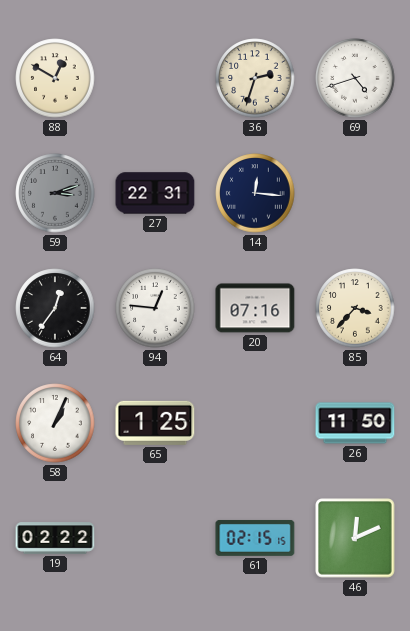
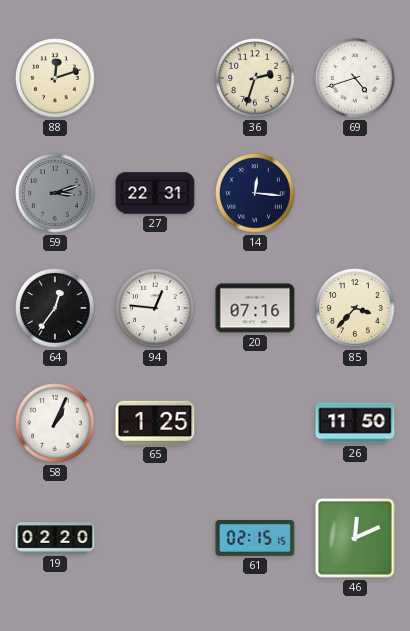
88: 12:50 -> 12:12 (55, 78)
19: 02:22 -> 02:20 (55, 538)
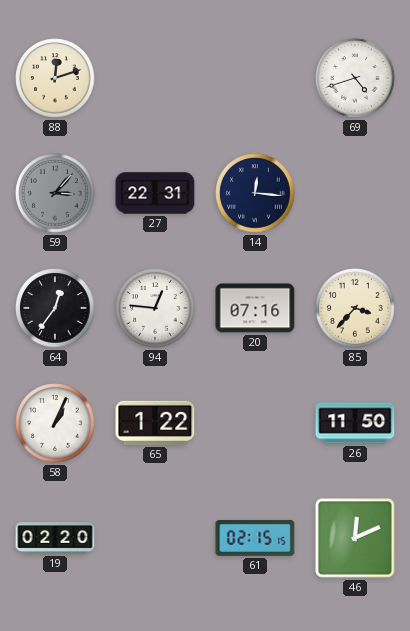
36: 2:33 -> none (255, 78)
59: 3:12 -> 3:07 (55, 193)
65: 1:25 -> 1:22 (155, 423)
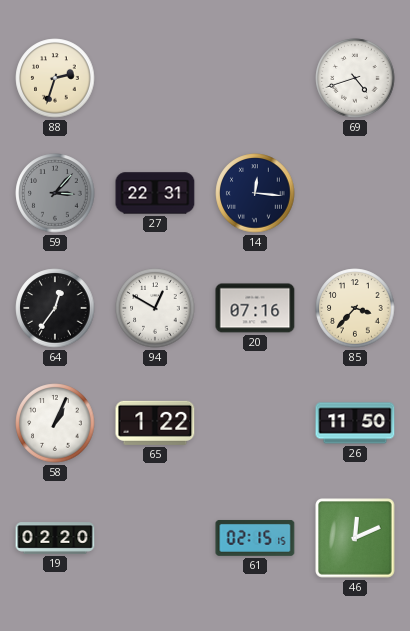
88: 12:12 -> 2:33 (55, 78)
94: 12:46 -> 12:50 (155, 308)
